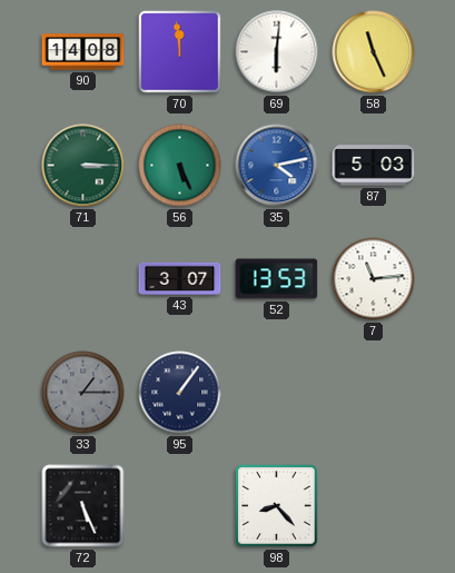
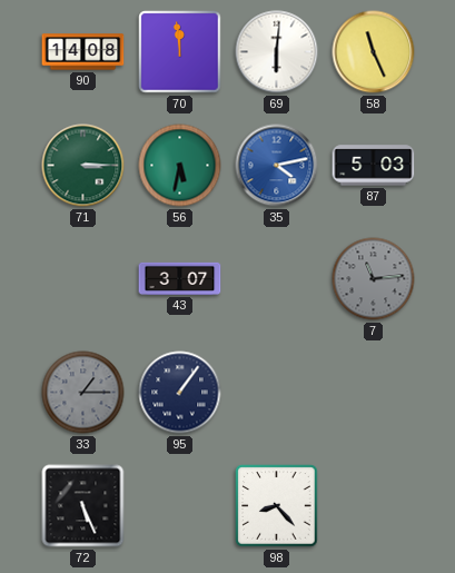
56: 5:26 -> 5:32 (180, 166)
52: 13:53 -> none (277, 279)
7 dial: white -> grey (374, 279)
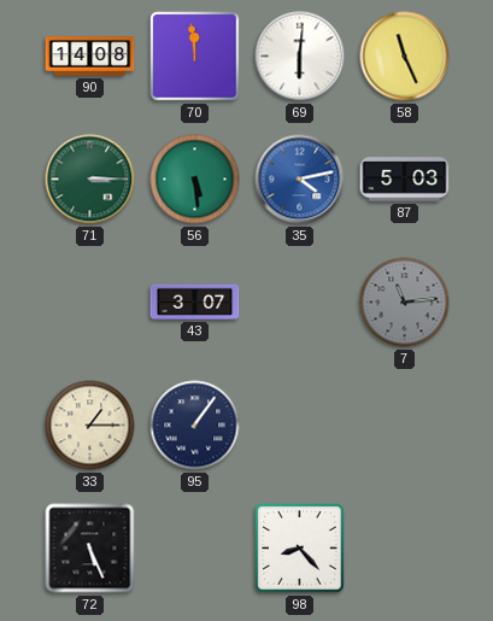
56: 5:32 -> 5:29 (195, 180)
33 dial: grey -> cream (90, 426)
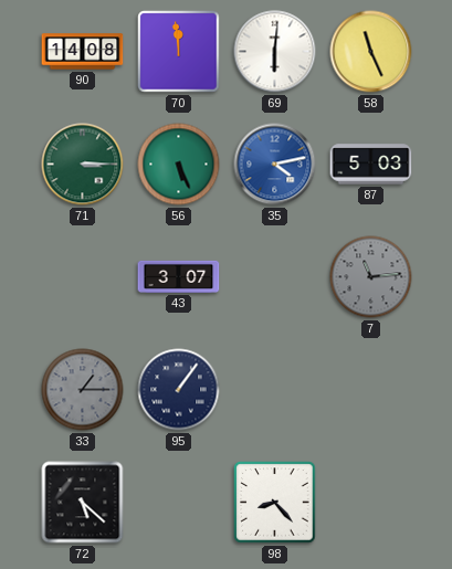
56: 5:29 -> 5:26 (179, 165)
33 dial: cream -> grey (83, 390)
72: 5:26 -> 5:22 (83, 503)
